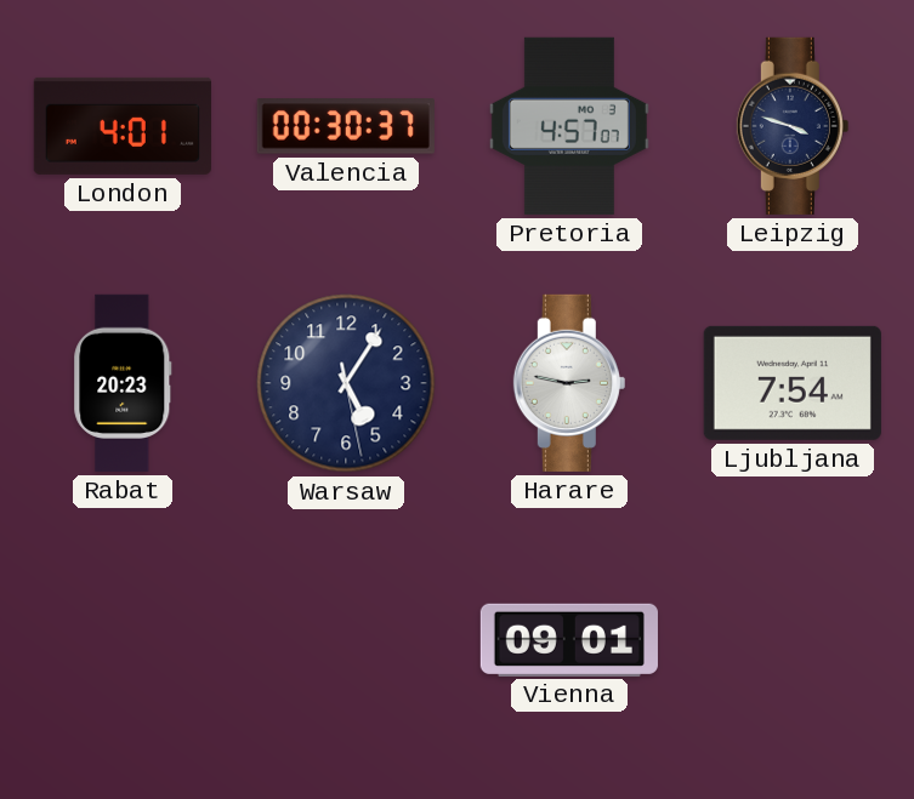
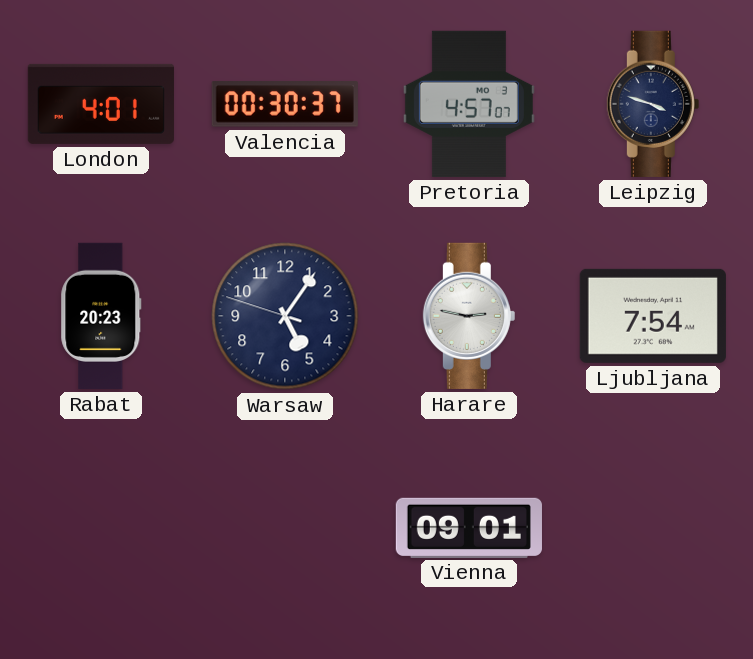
Warsaw: 5:05:28 -> 5:05:48 (285, 316)
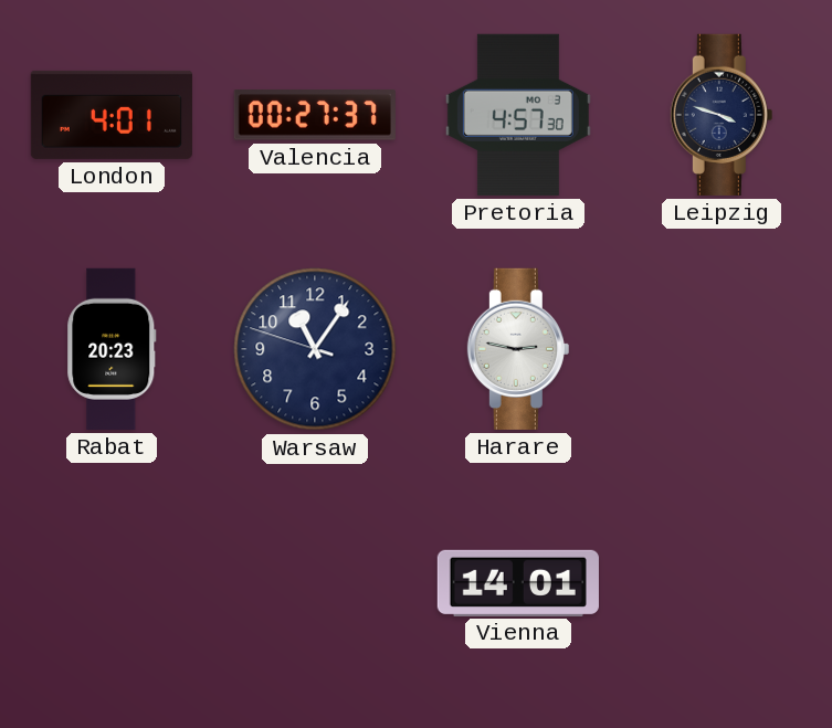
Valencia: 00:30 -> 00:27 (315, 115)
Pretoria: 4:57:07 -> 4:57:30 (518, 115)
Warsaw: 5:05 -> 11:05 (315, 349)
Ljubljana: 7:54 -> none (653, 316)
Vienna: 09:01 -> 14:01 (518, 582)
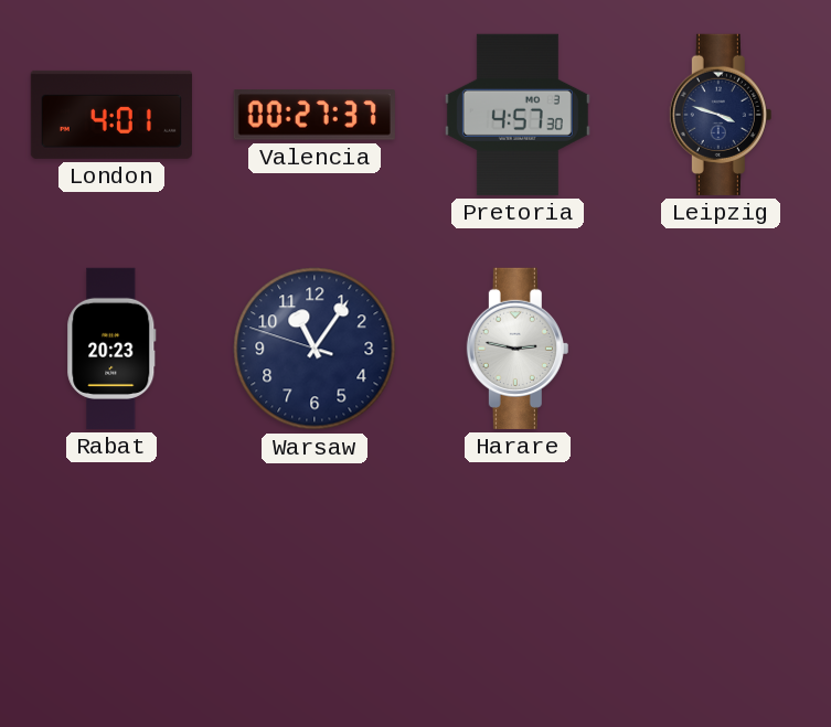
Vienna: 14:01 -> none (518, 582)
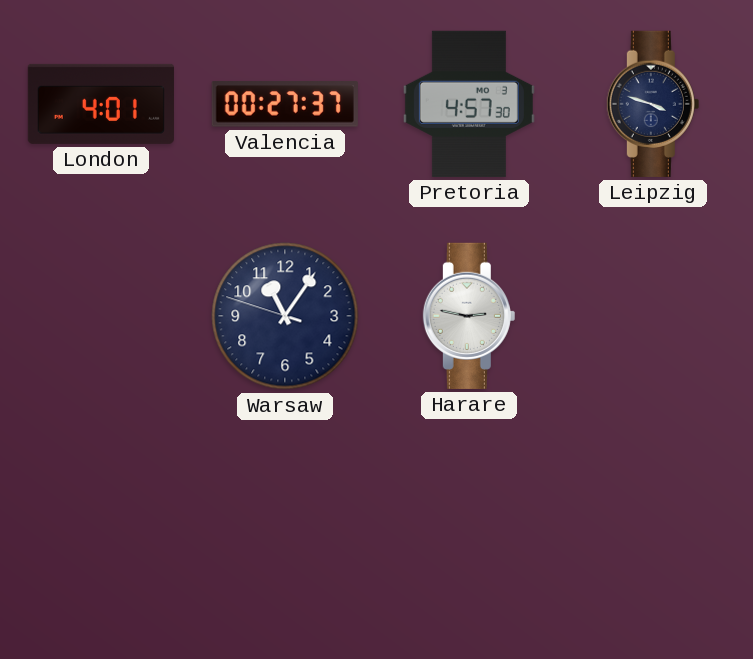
Rabat: 20:23 -> none (111, 349)
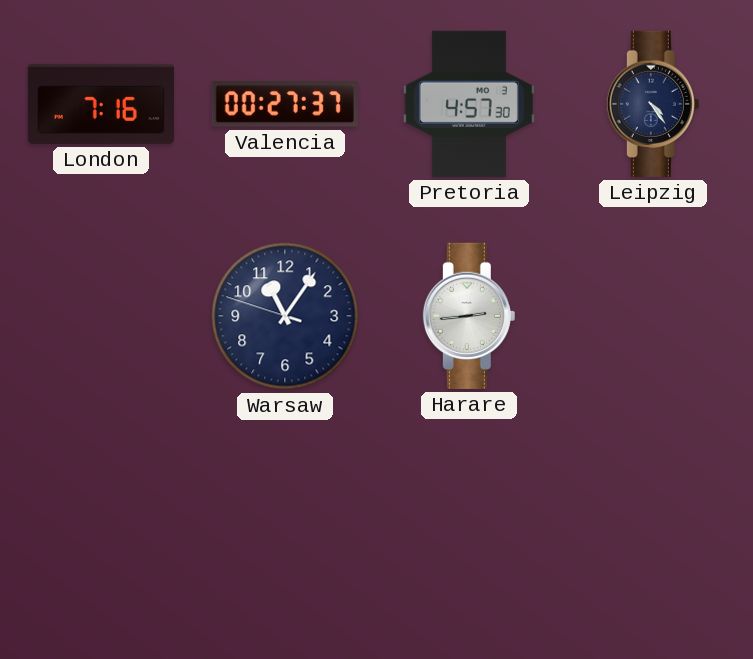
London: 4:01 -> 7:16 (101, 104)
Leipzig: 3:48 -> 4:24 (653, 104)
Harare: 2:47 -> 2:44 (469, 316)
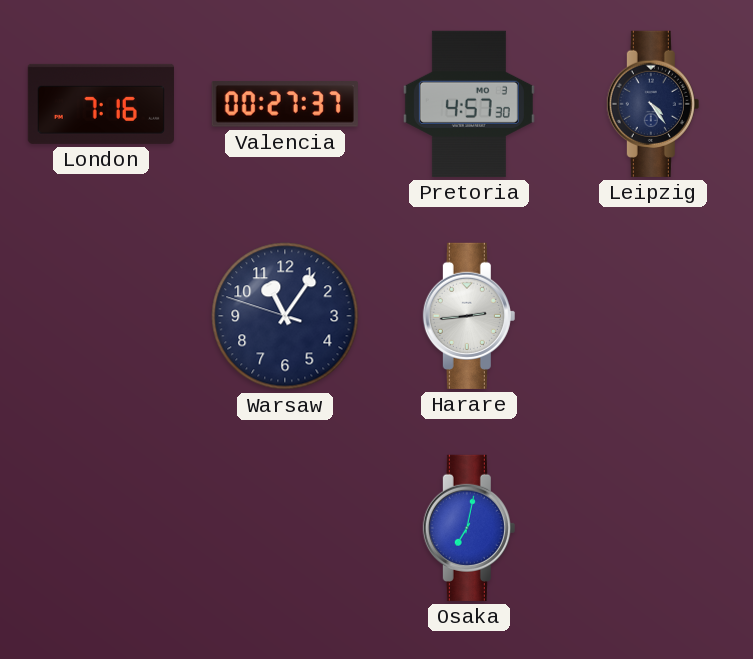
Osaka: none -> 7:02 (469, 528)
